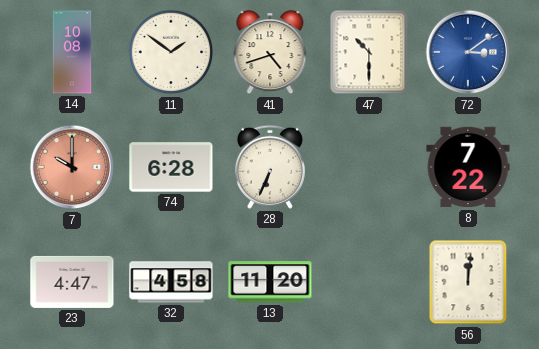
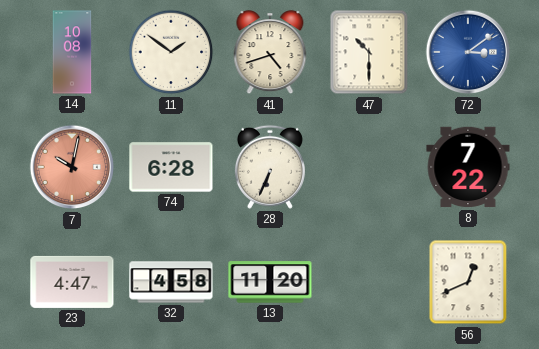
7: 10:00 -> 10:02 (72, 167)
56: 12:01 -> 12:41 (468, 282)
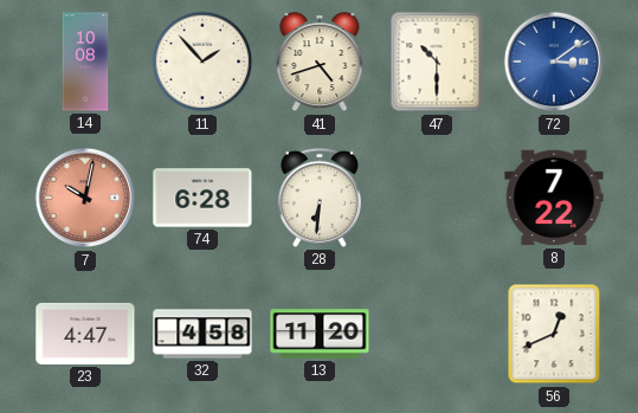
11: 1:51 -> 1:53 (202, 62)
28: 6:34 -> 6:31 (320, 198)
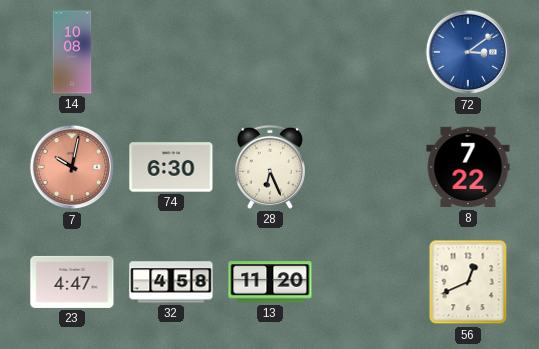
11: 1:53 -> none (202, 62)
41: 4:42 -> none (320, 63)
47: 10:30 -> none (437, 62)
74: 6:28 -> 6:30 (171, 167)
28: 6:31 -> 6:26 (270, 167)
